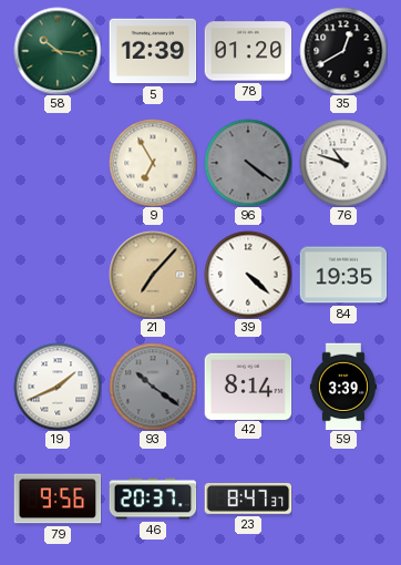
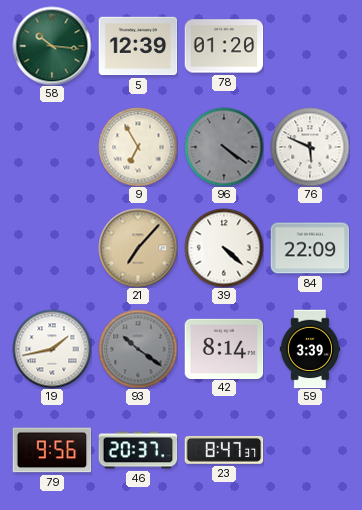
35: 12:40 -> none (343, 51)
76: 10:48 -> 5:49 (310, 147)
84: 19:35 -> 22:09 (310, 248)
19: 1:41 -> 1:43 (52, 349)
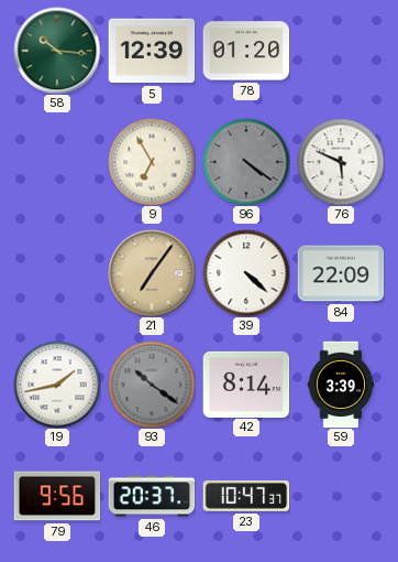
21: 7:07 -> 7:06 (152, 273)
23: 8:47 -> 10:47 (246, 496)
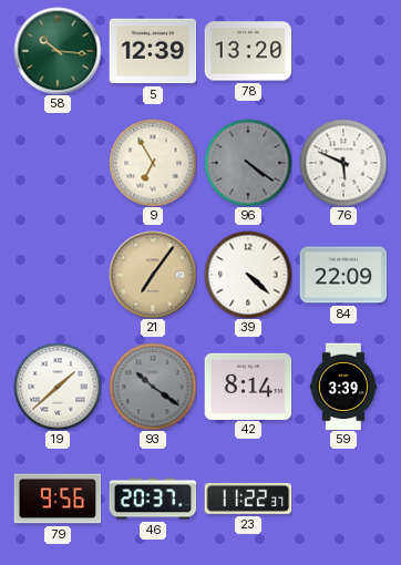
78: 01:20 -> 13:20 (248, 51)
19: 1:43 -> 1:38 (58, 387)
23: 10:47 -> 11:22 (248, 499)
